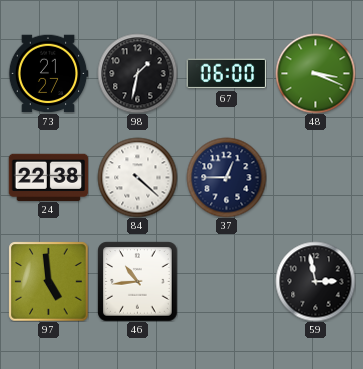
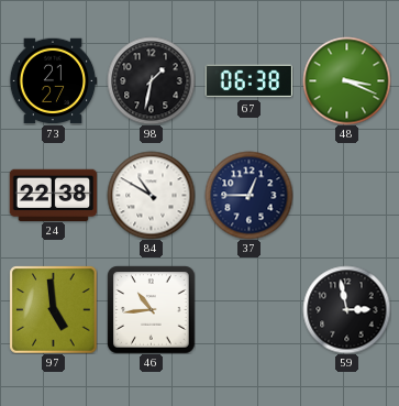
67: 06:00 -> 06:38 (248, 81)
84: 4:22 -> 10:50 (151, 195)
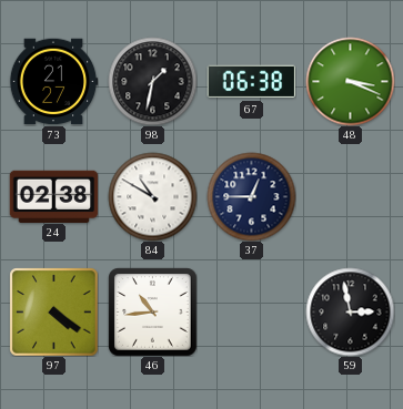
24: 22:38 -> 02:38 (53, 196)
97: 4:59 -> 4:21 (53, 311)
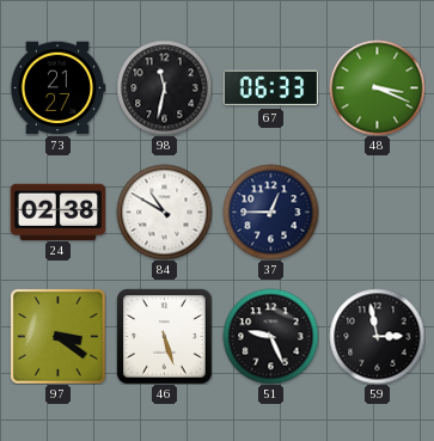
98: 1:32 -> 11:32 (164, 87)
67: 06:38 -> 06:33 (270, 88)
97: 4:21 -> 3:21 (57, 336)
46: 10:44 -> 5:27 (164, 336)
51: none -> 9:26 (270, 336)
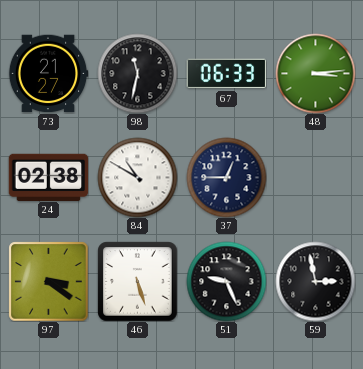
48: 3:19 -> 3:14 (315, 73)
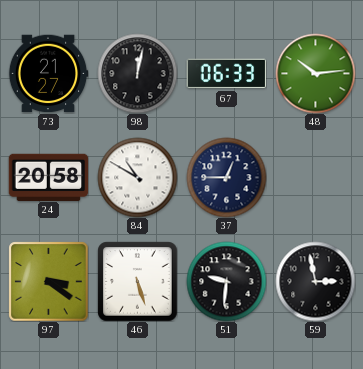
98: 11:32 -> 12:02 (137, 73)
48: 3:14 -> 10:14 (315, 73)
24: 02:38 -> 20:58 (48, 177)
51: 9:26 -> 9:31 (226, 281)
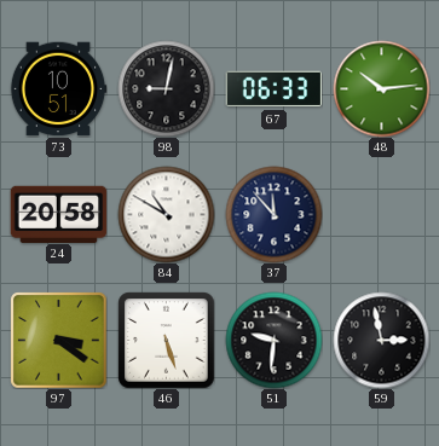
73: 21:27 -> 10:51 (58, 89)
98: 12:02 -> 9:02 (166, 88)
37: 12:45 -> 11:53 (273, 214)
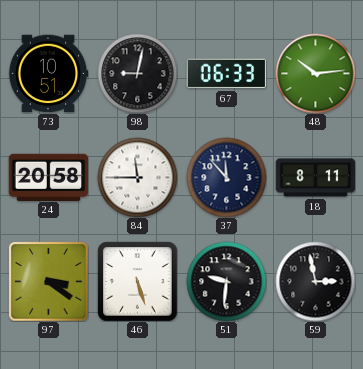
84: 10:50 -> 11:45 (137, 177)
18: none -> 8:11 (315, 178)
